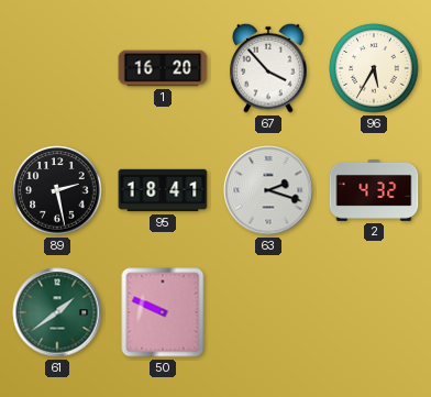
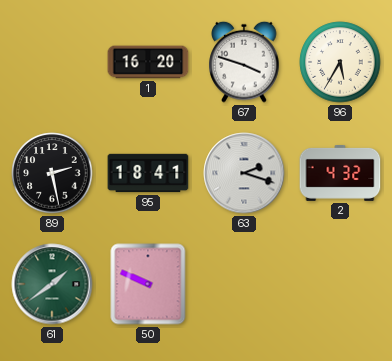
67: 3:53 -> 3:48 (244, 62)
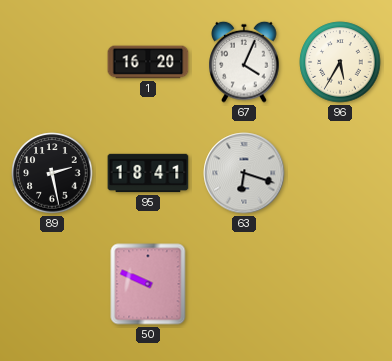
67: 3:48 -> 4:04 (244, 62)
63: 2:18 -> 6:18 (244, 173)
2: 4:32 -> none (340, 173)
61: 1:39 -> none (52, 284)
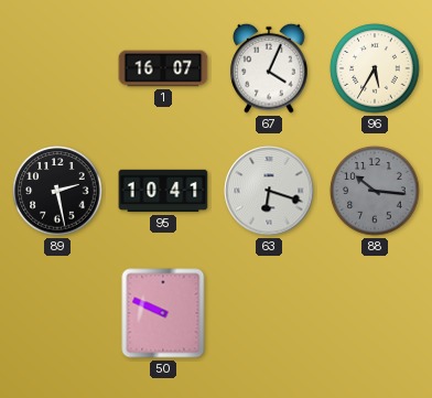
1: 16:20 -> 16:07 (163, 68)
95: 18:41 -> 10:41 (163, 191)
88: none -> 10:16 (375, 191)
